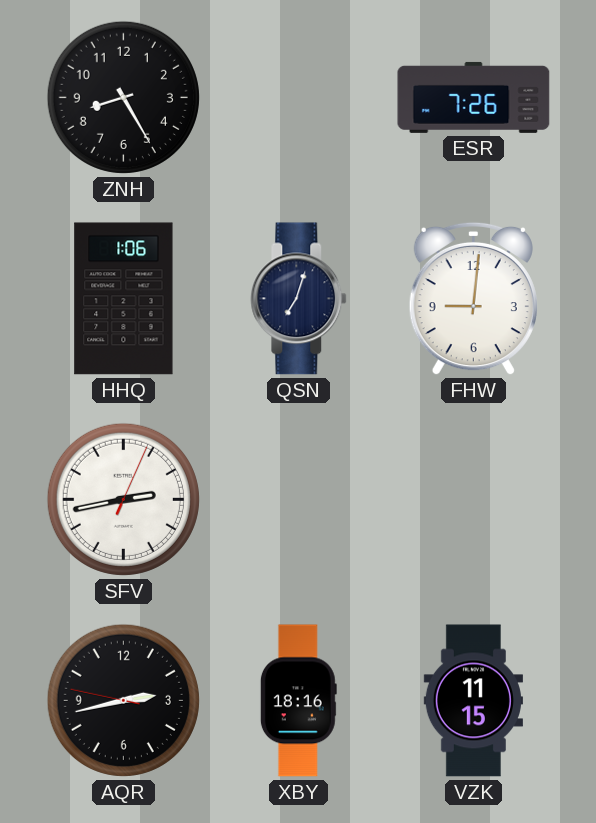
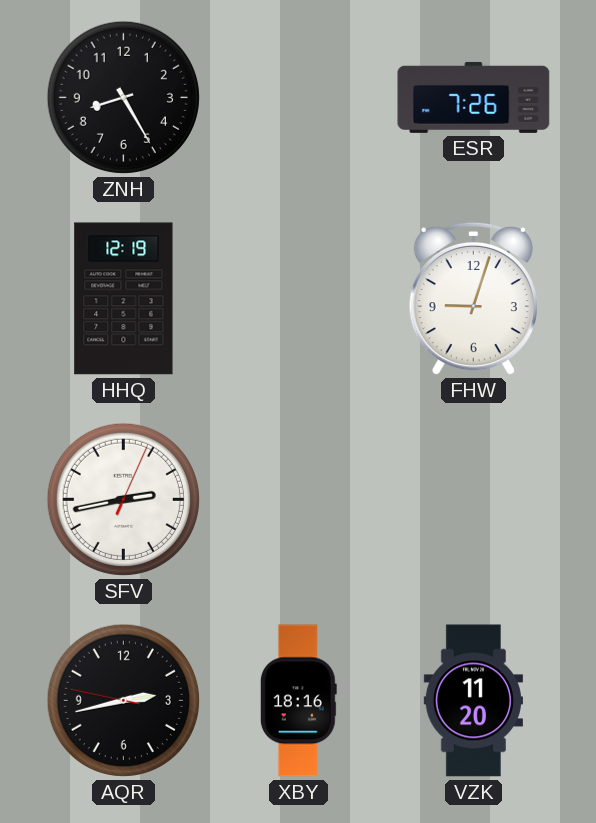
HHQ: 1:06 -> 12:19 (124, 299)
QSN: 7:03 -> none (299, 299)
FHW: 9:01 -> 9:03 (473, 299)
VZK: 11:15 -> 11:20 (473, 701)
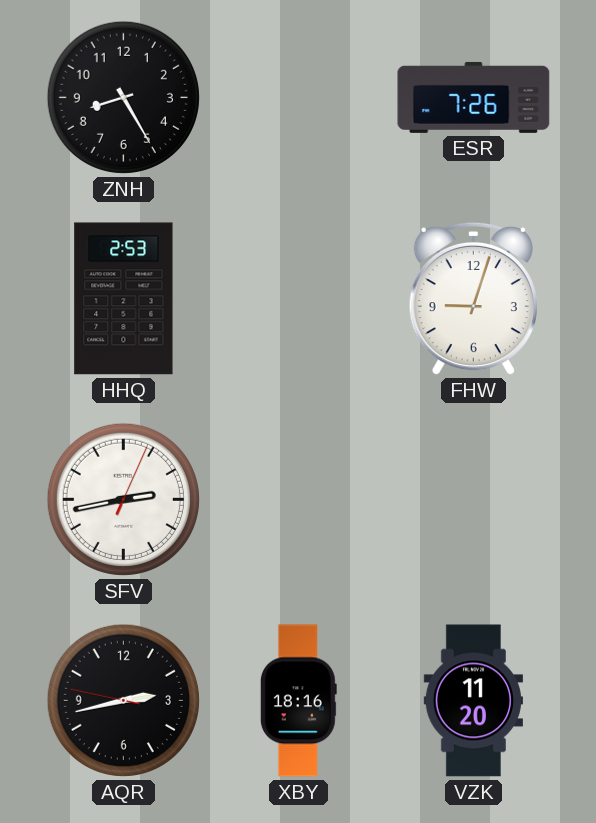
HHQ: 12:19 -> 2:53 (124, 299)
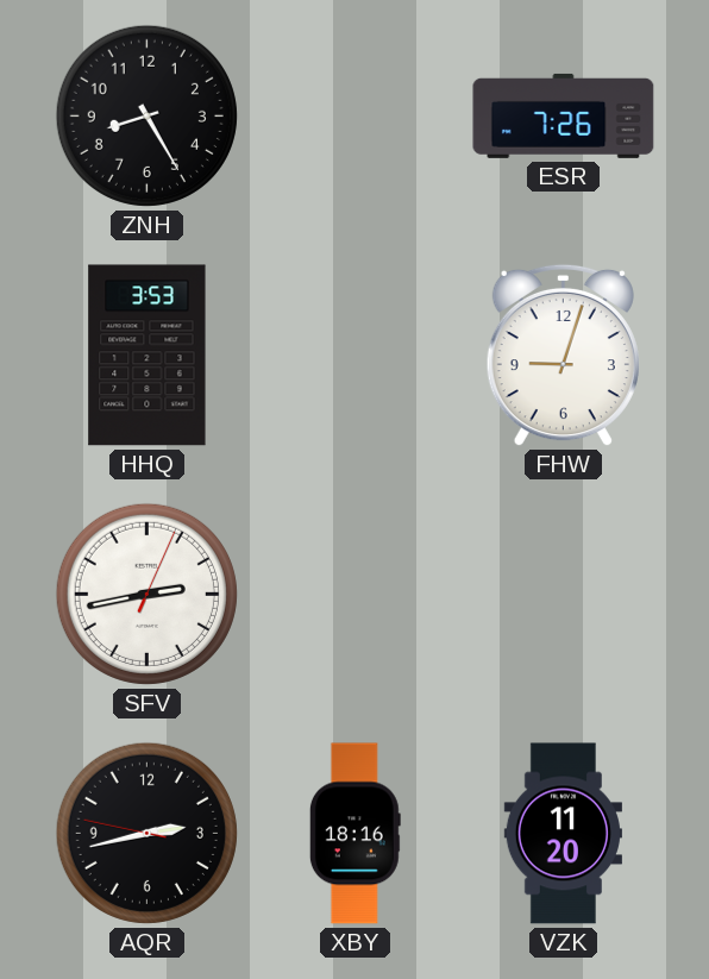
HHQ: 2:53 -> 3:53 (148, 356)
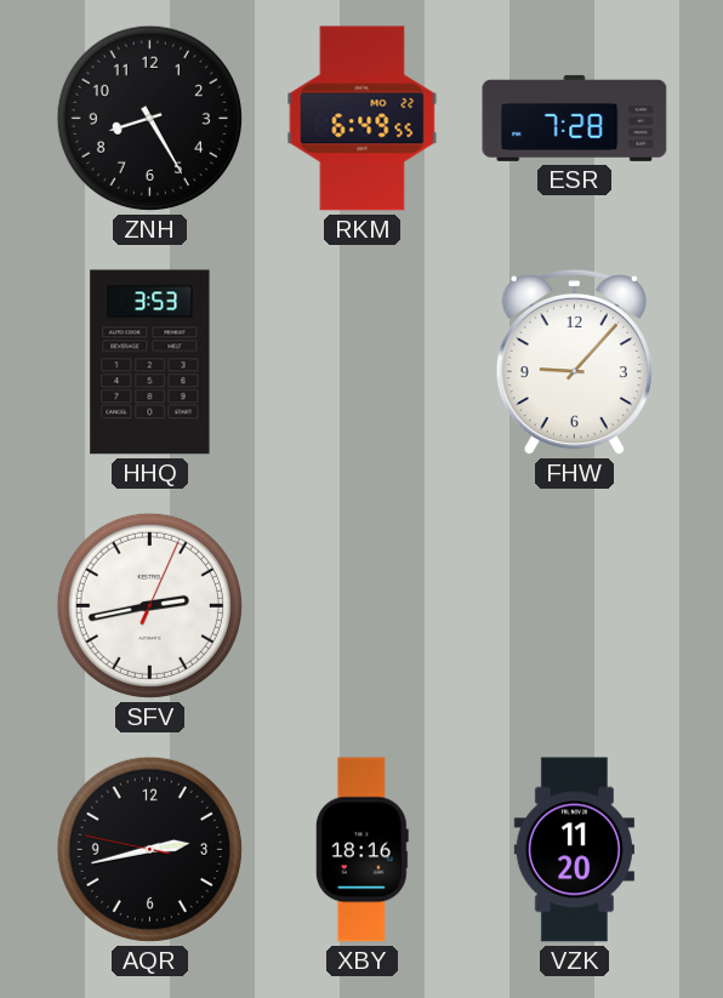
RKM: none -> 6:49 (363, 119)
ESR: 7:26 -> 7:28 (575, 118)
FHW: 9:03 -> 9:07 (574, 363)
